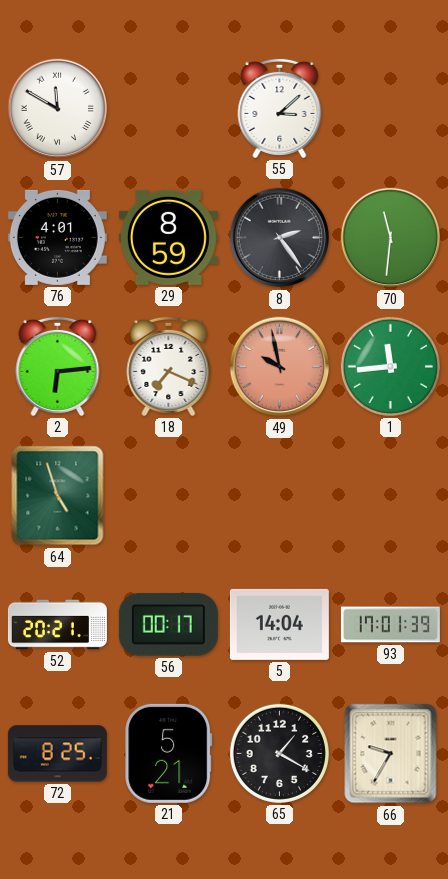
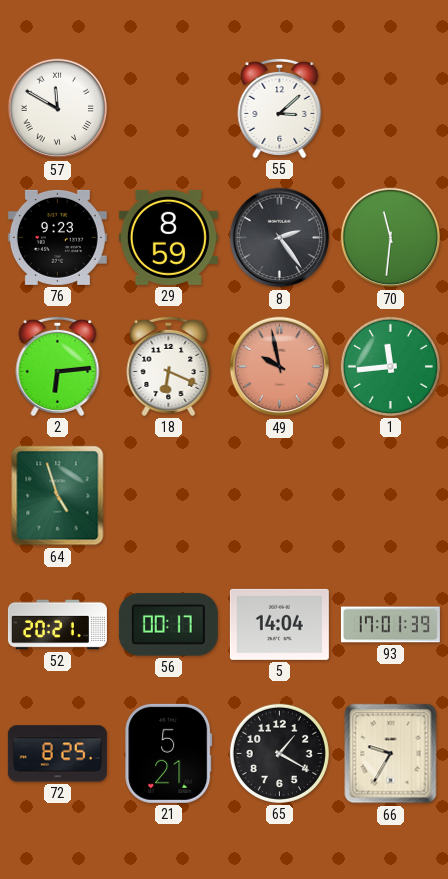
76: 4:01 -> 9:23 (57, 237)
18: 7:19 -> 6:19 (169, 366)
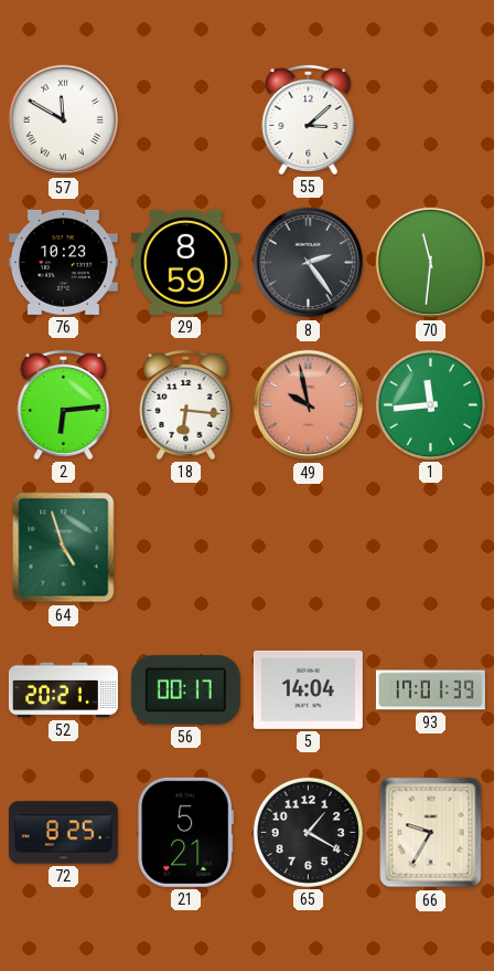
76: 9:23 -> 10:23 (63, 262)
18: 6:19 -> 6:16 (186, 404)
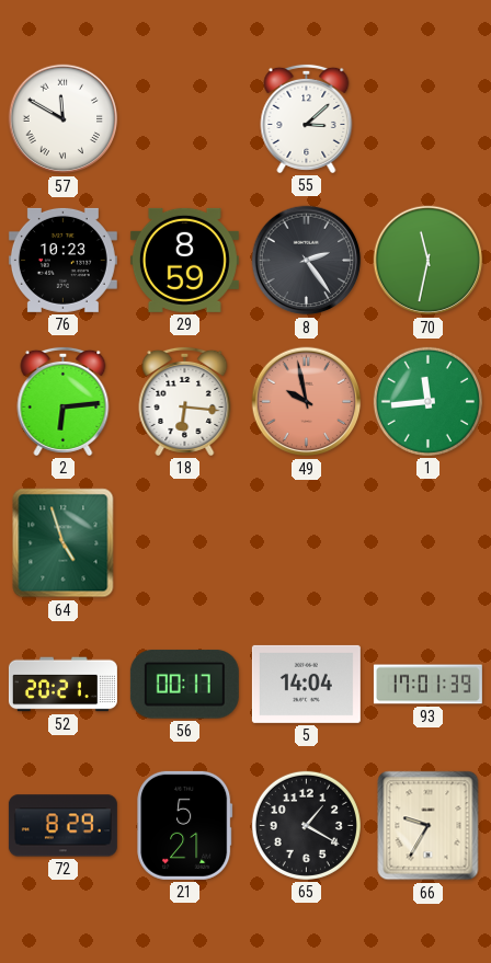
70: 11:31 -> 11:32 (429, 261)
72: 8:25 -> 8:29 (62, 826)
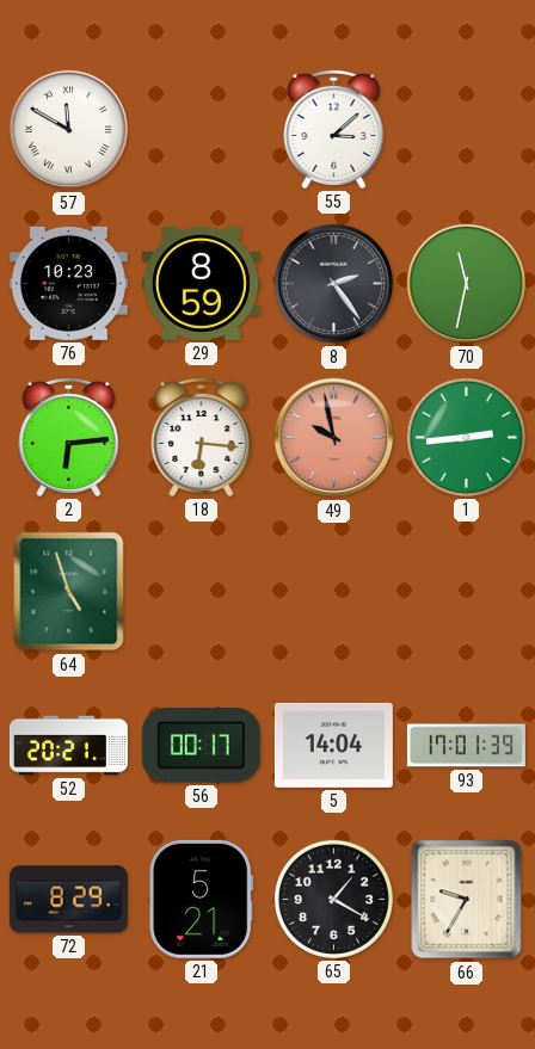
1: 11:44 -> 2:44 (466, 437)
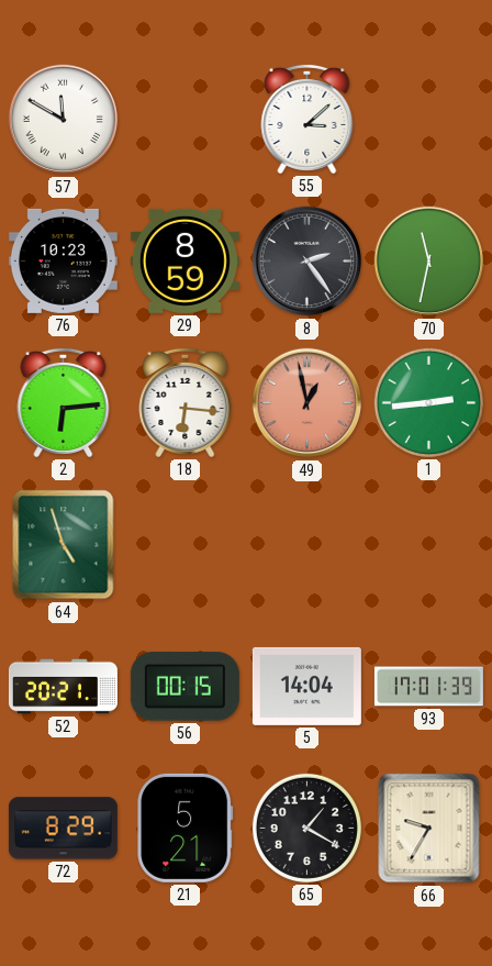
49: 9:58 -> 12:58 (307, 403)
56: 00:17 -> 00:15 (185, 687)
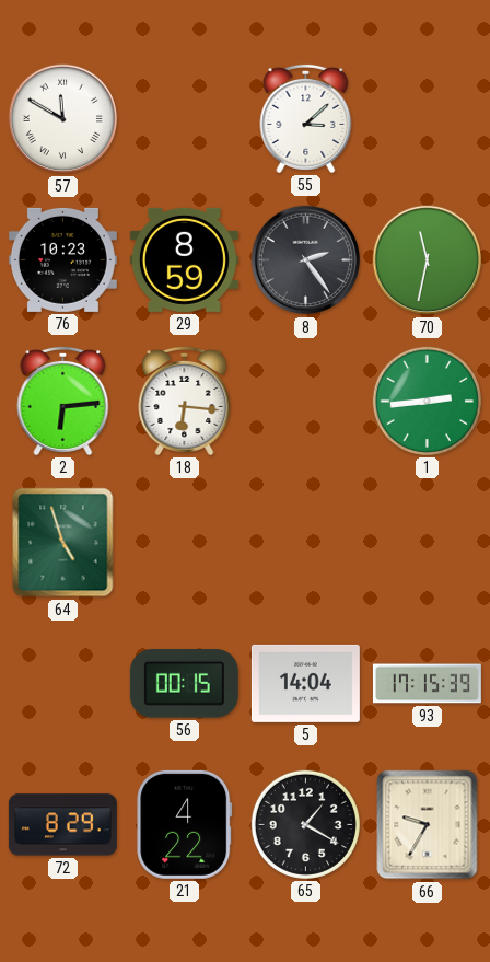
49: 12:58 -> none (307, 403)
52: 20:21 -> none (63, 687)
93: 17:01 -> 17:15 (427, 684)
21: 5:21 -> 4:22 (185, 824)
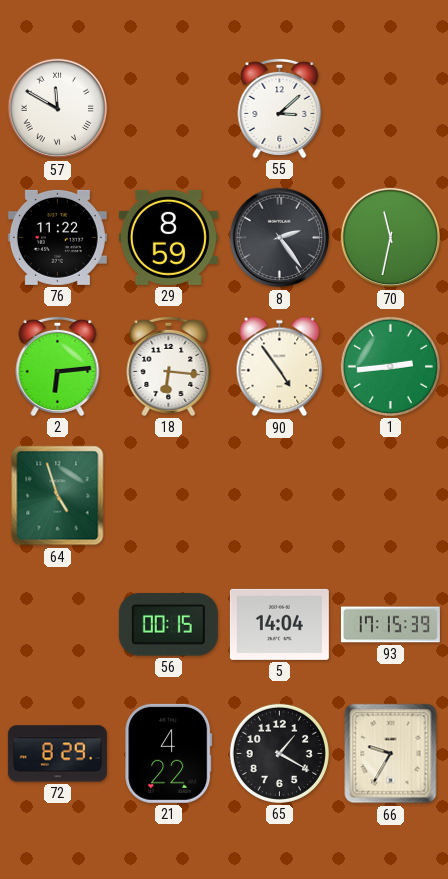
76: 10:23 -> 11:22 (57, 237)
90: none -> 4:54 (280, 367)
